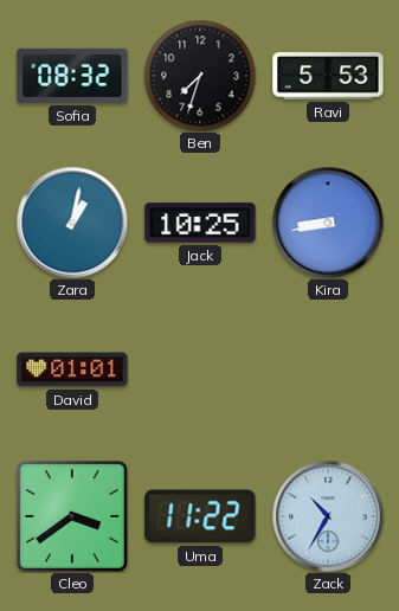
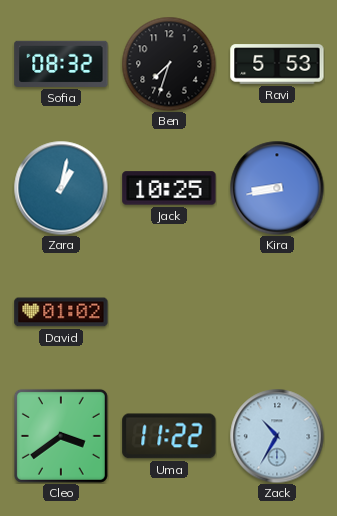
David: 01:01 -> 01:02 (61, 312)
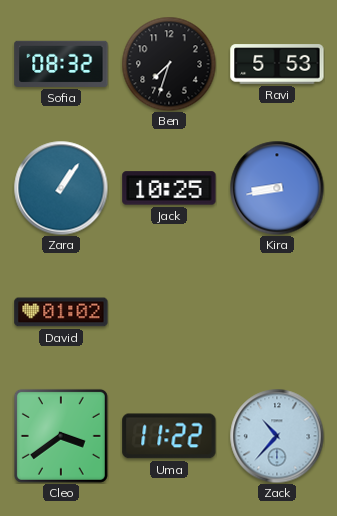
Zara: 1:02 -> 1:06 (61, 188)
Zack: 10:35 -> 10:37 (277, 436)
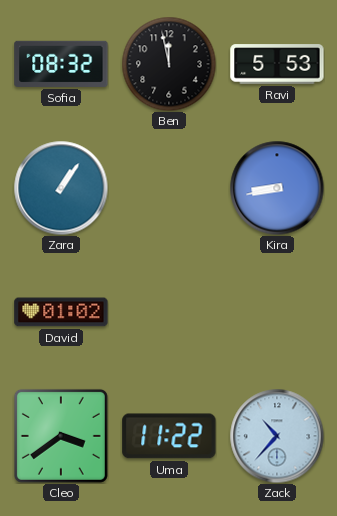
Ben: 7:33 -> 11:58 (169, 64)
Jack: 10:25 -> none (169, 188)
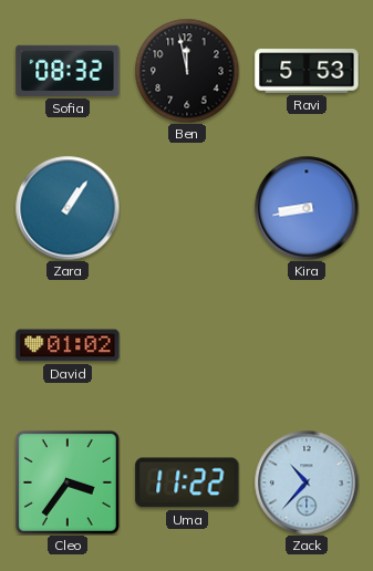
Cleo: 3:39 -> 3:36 (68, 482)
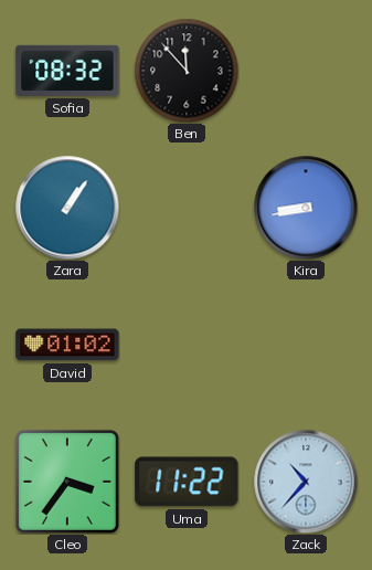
Ben: 11:58 -> 11:53 (187, 71)
Ravi: 5:53 -> none (307, 71)
